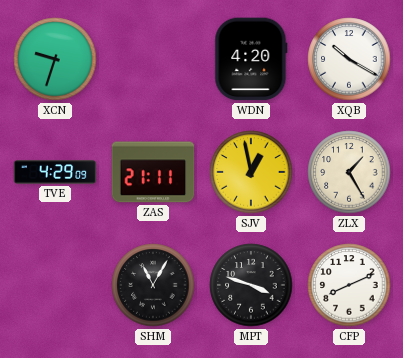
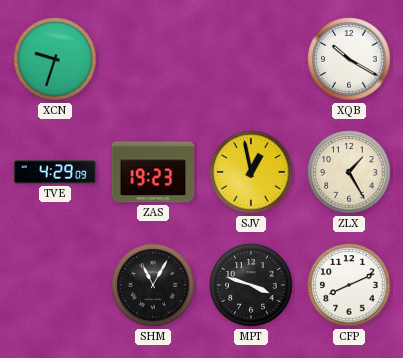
WDN: 4:20 -> none (251, 59)
ZAS: 21:11 -> 19:23 (153, 172)
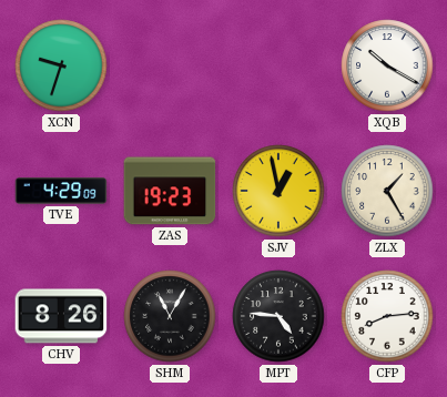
CHV: none -> 8:26 (61, 316)
MPT: 3:48 -> 4:46 (278, 316)
CFP: 8:11 -> 8:14 (387, 316)
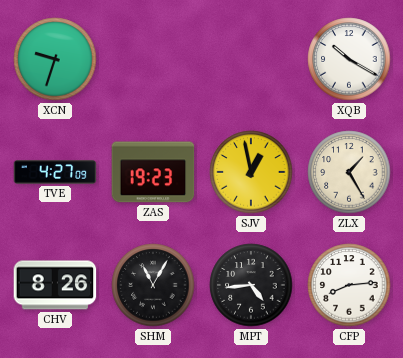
TVE: 4:29 -> 4:27 (55, 172)
MPT: 4:46 -> 4:44 (251, 285)
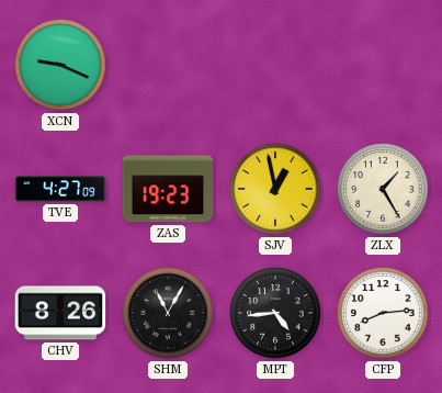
XCN: 9:33 -> 9:19 (60, 65)
XQB: 10:20 -> none (349, 59)
